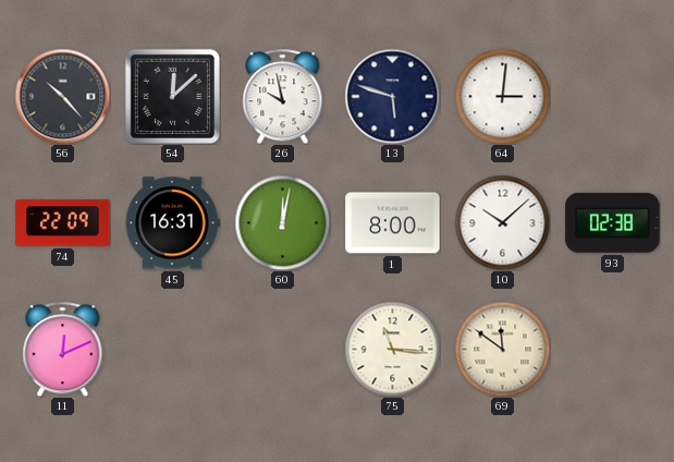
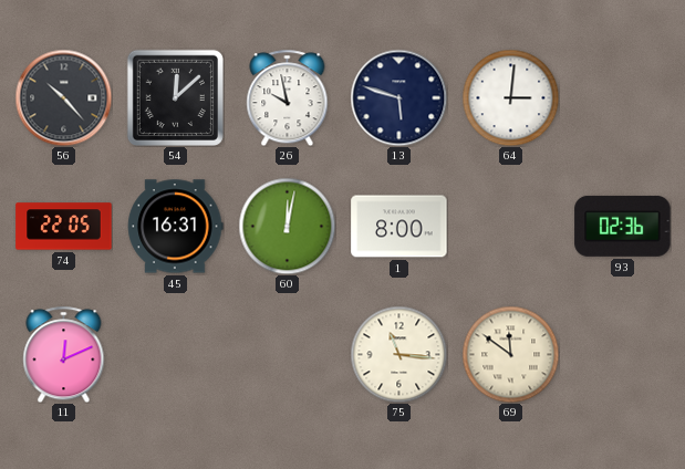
74: 22:09 -> 22:05 (64, 227)
10: 10:08 -> none (502, 222)
93: 02:38 -> 02:36 (623, 226)
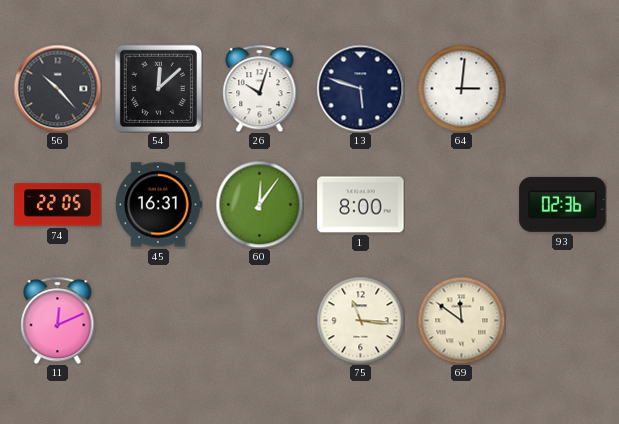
26: 9:58 -> 10:03 (260, 88)
60: 12:02 -> 12:06 (259, 204)
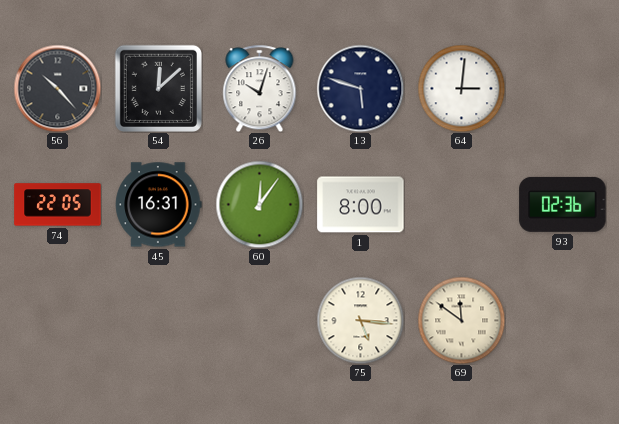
11: 12:11 -> none (58, 320)
75: 11:16 -> 5:16 (360, 320)
